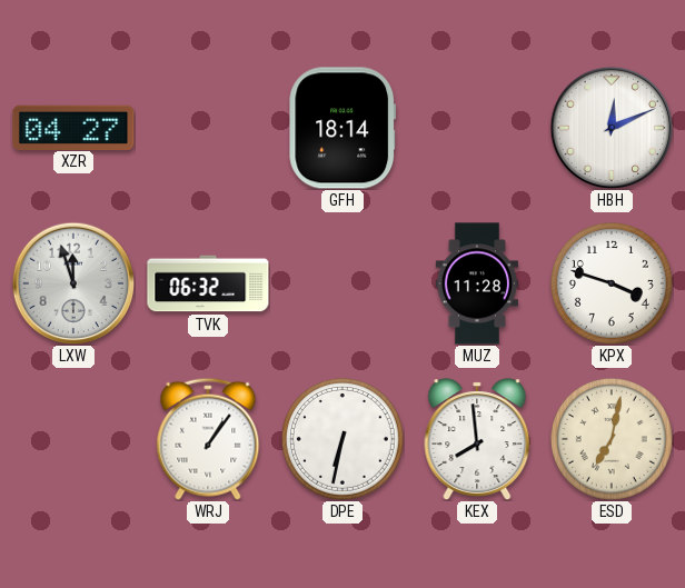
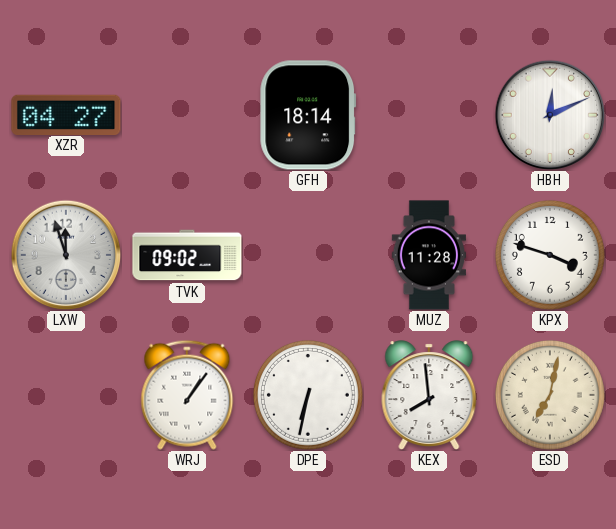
TVK: 06:32 -> 09:02 (187, 255)
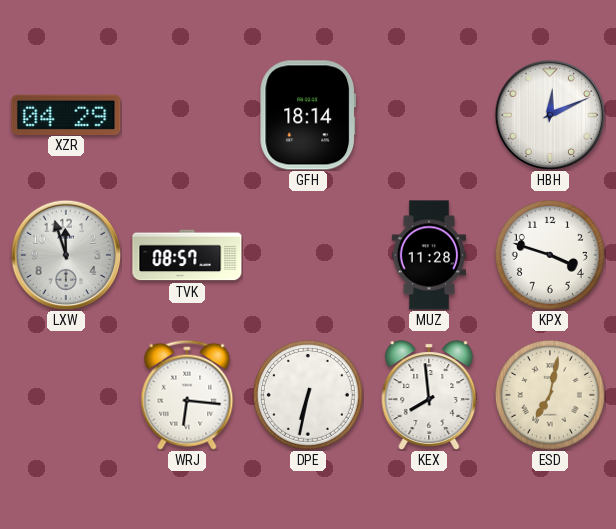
XZR: 04:27 -> 04:29 (66, 114)
TVK: 09:02 -> 08:57 (187, 255)
WRJ: 1:06 -> 6:16 (187, 395)
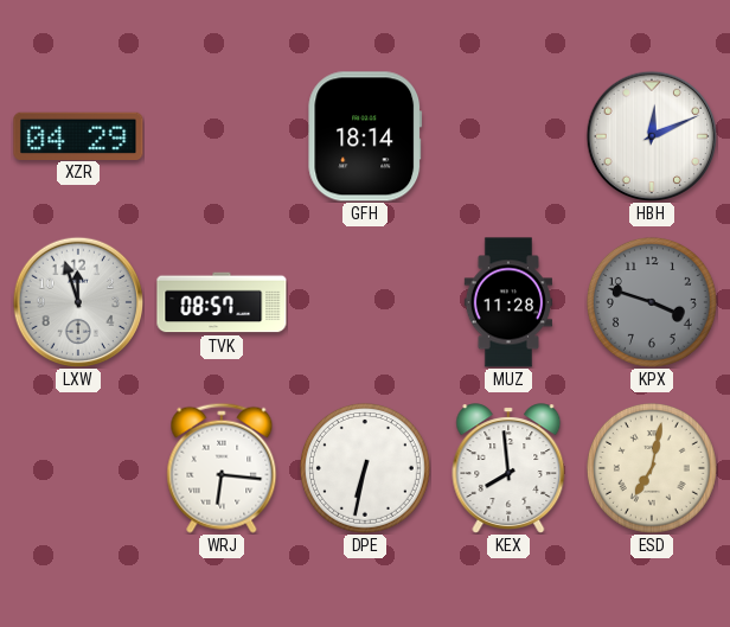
KPX dial: white -> grey (652, 302)
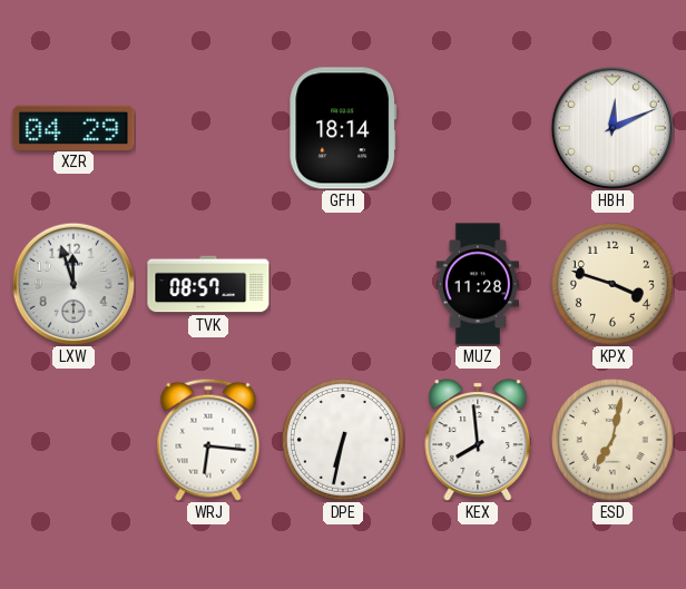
KPX dial: grey -> cream (612, 284)
